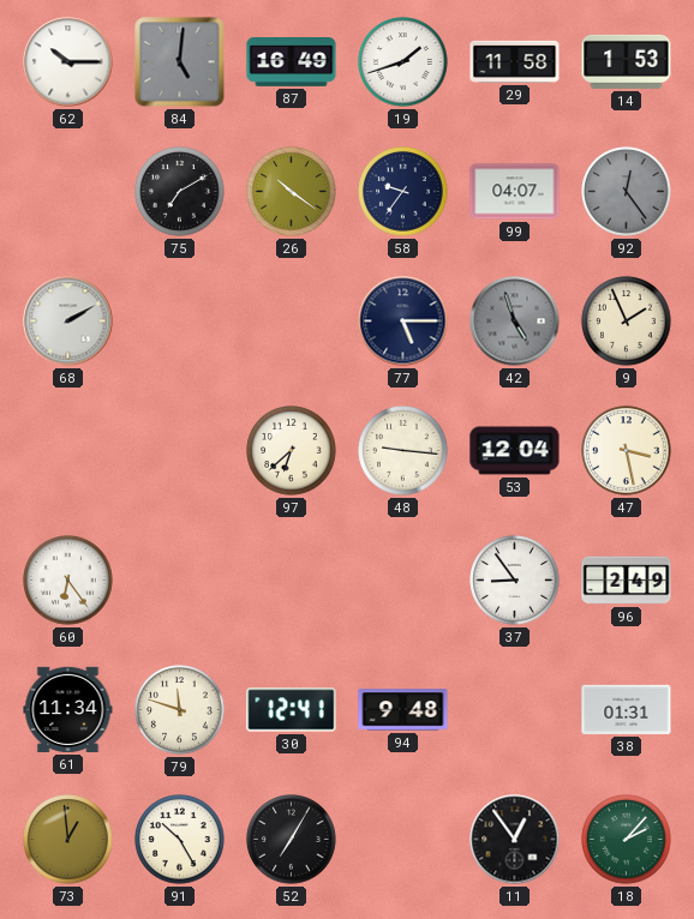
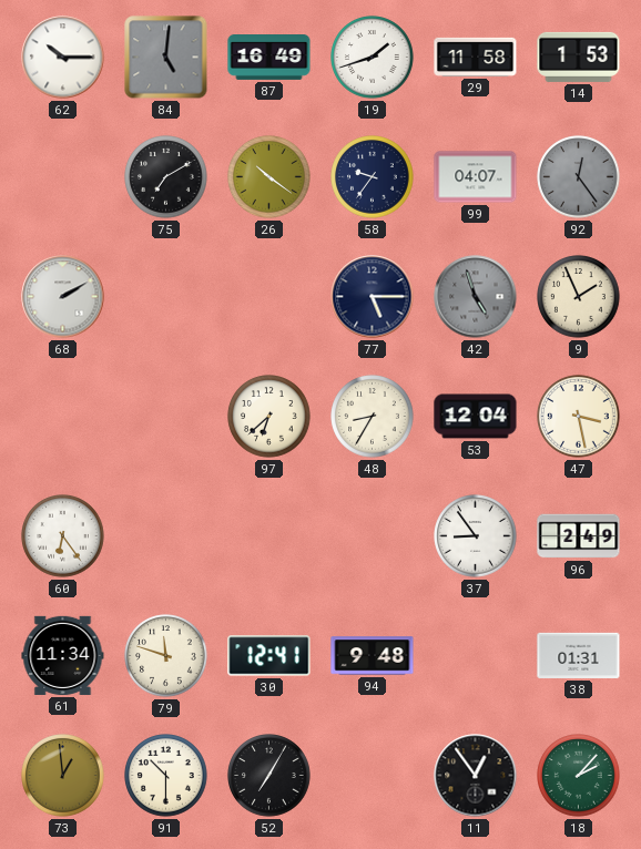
48: 9:16 -> 8:35 (373, 417)
91: 10:25 -> 10:30 (166, 776)
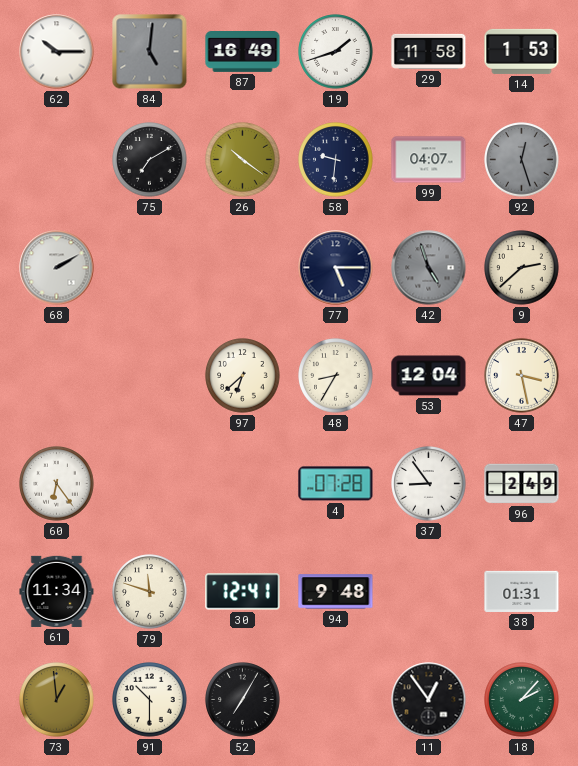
58: 9:36 -> 9:31 (336, 160)
92: 12:24 -> 12:27 (522, 160)
9: 1:56 -> 2:38 (522, 268)
4: none -> 07:28 (336, 484)
